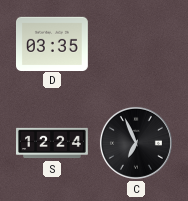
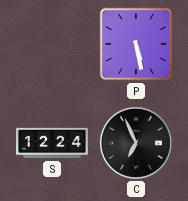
D: 03:35 -> none (53, 43)
P: none -> 5:28 (136, 44)
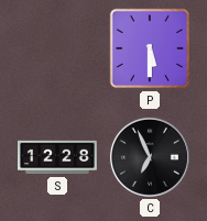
P: 5:28 -> 5:30 (150, 48)
S: 12:24 -> 12:28 (58, 157)
